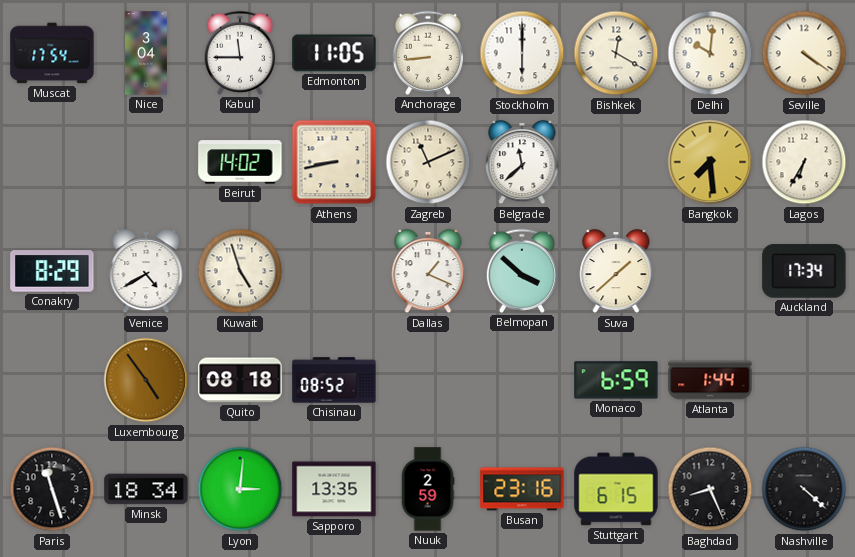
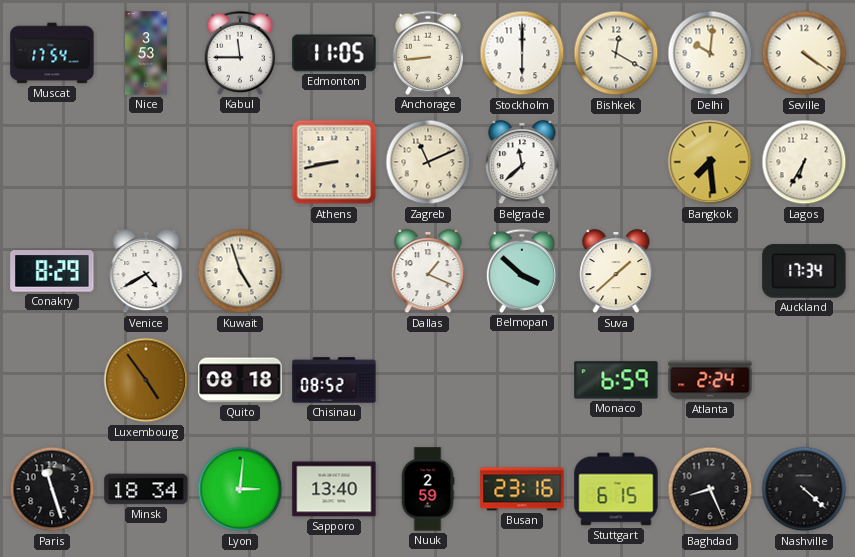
Nice: 3:04 -> 3:53 (146, 53)
Beirut: 14:02 -> none (240, 162)
Atlanta: 1:44 -> 2:24 (710, 380)
Sapporo: 13:35 -> 13:40 (334, 489)
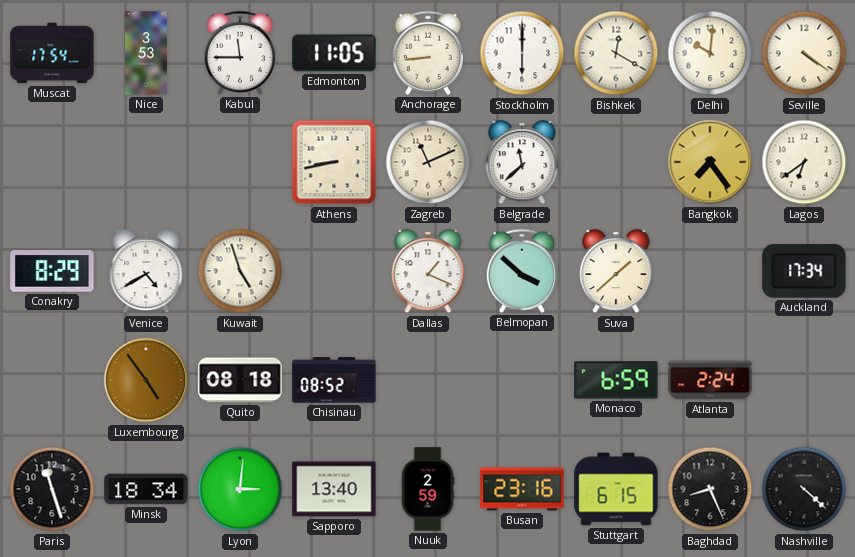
Bangkok: 7:29 -> 7:24 (710, 162)
Lagos: 6:35 -> 6:39 (804, 162)
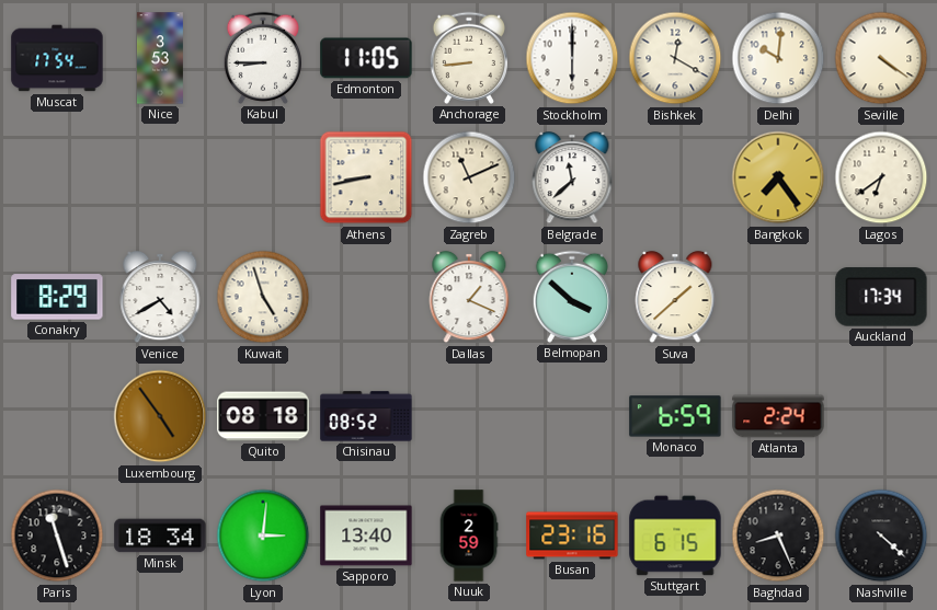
Kabul: 11:45 -> 8:45 (262, 58)
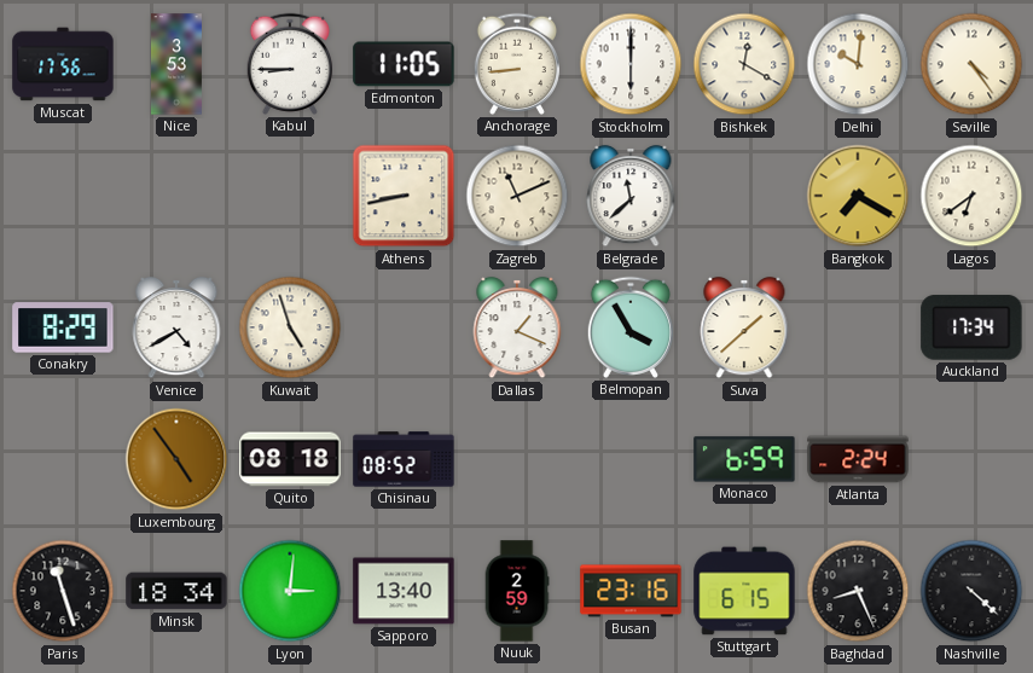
Muscat: 17:54 -> 17:56 (63, 64)
Seville: 4:21 -> 4:24 (971, 64)
Bangkok: 7:24 -> 7:20 (858, 196)
Belmopan: 3:52 -> 3:55 (629, 327)
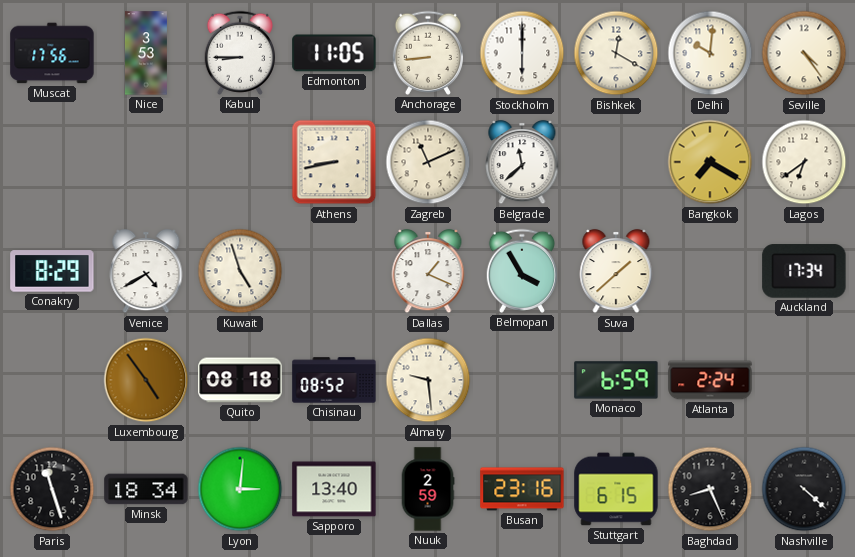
Almaty: none -> 9:29 (428, 380)
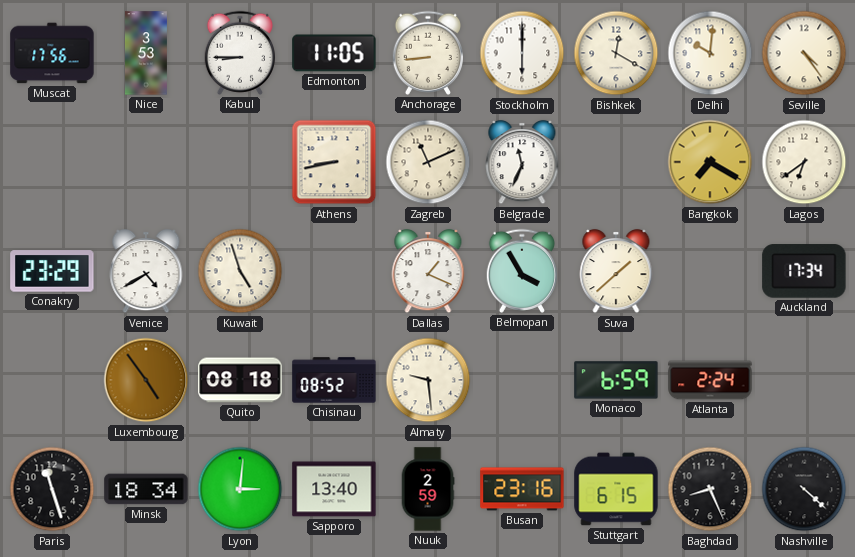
Belgrade: 11:38 -> 11:34 (522, 162)
Conakry: 8:29 -> 23:29 (52, 271)
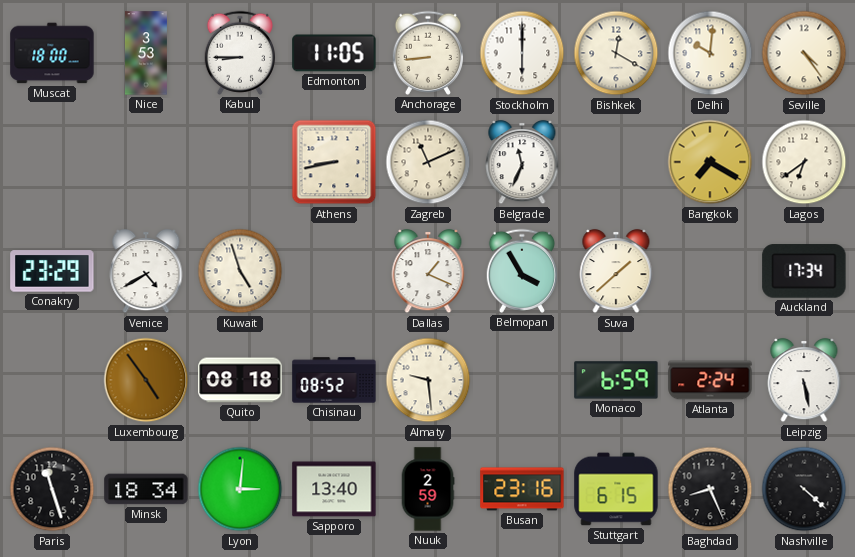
Muscat: 17:56 -> 18:00 (52, 53)
Leipzig: none -> 5:28 (804, 380)
